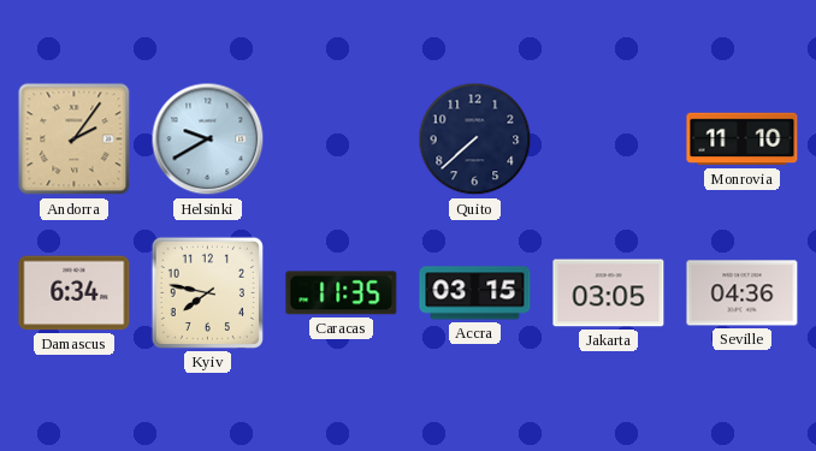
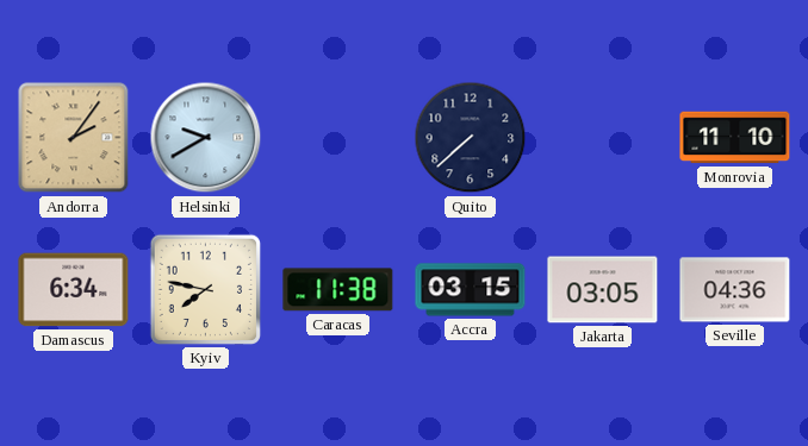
Caracas: 11:35 -> 11:38 (338, 290)
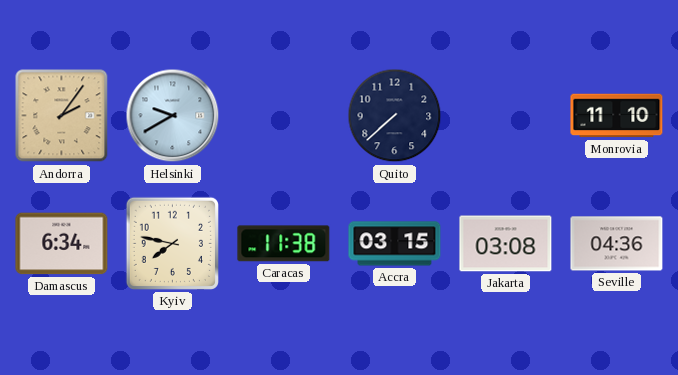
Jakarta: 03:05 -> 03:08 (506, 244)
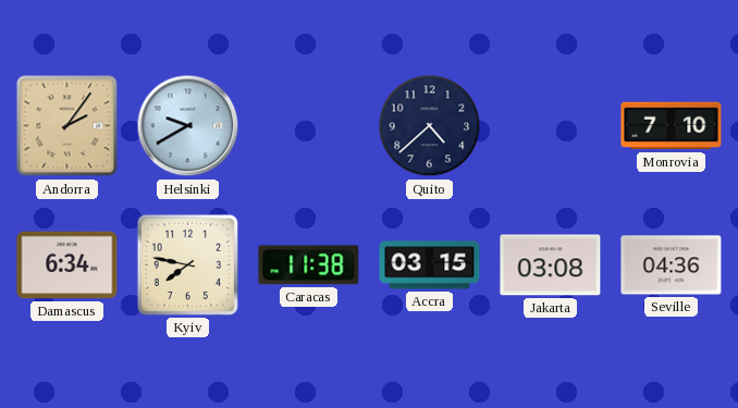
Quito: 7:38 -> 4:38 (430, 126)
Monrovia: 11:10 -> 7:10 (672, 126)
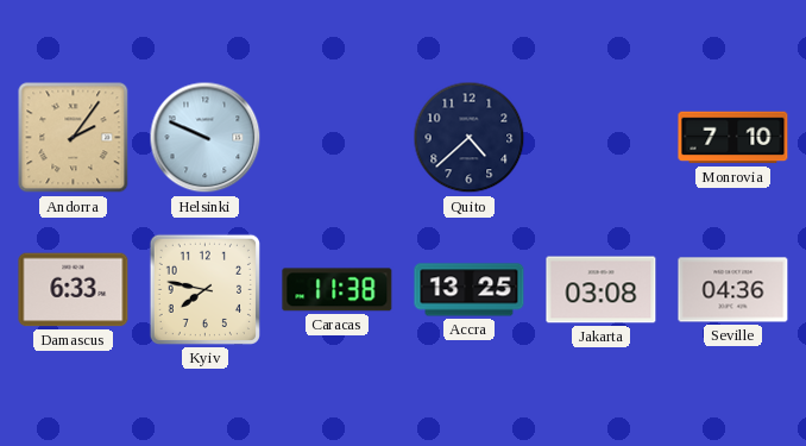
Helsinki: 9:40 -> 9:49 (206, 138)
Damascus: 6:34 -> 6:33 (74, 290)
Accra: 03:15 -> 13:25 (470, 290)
